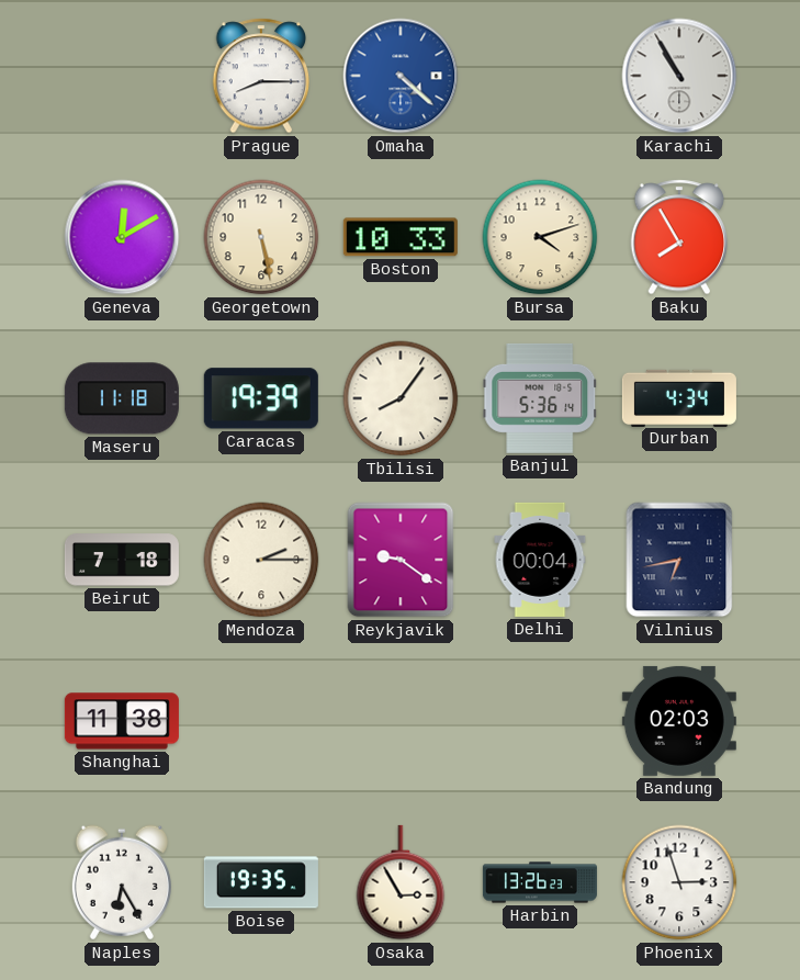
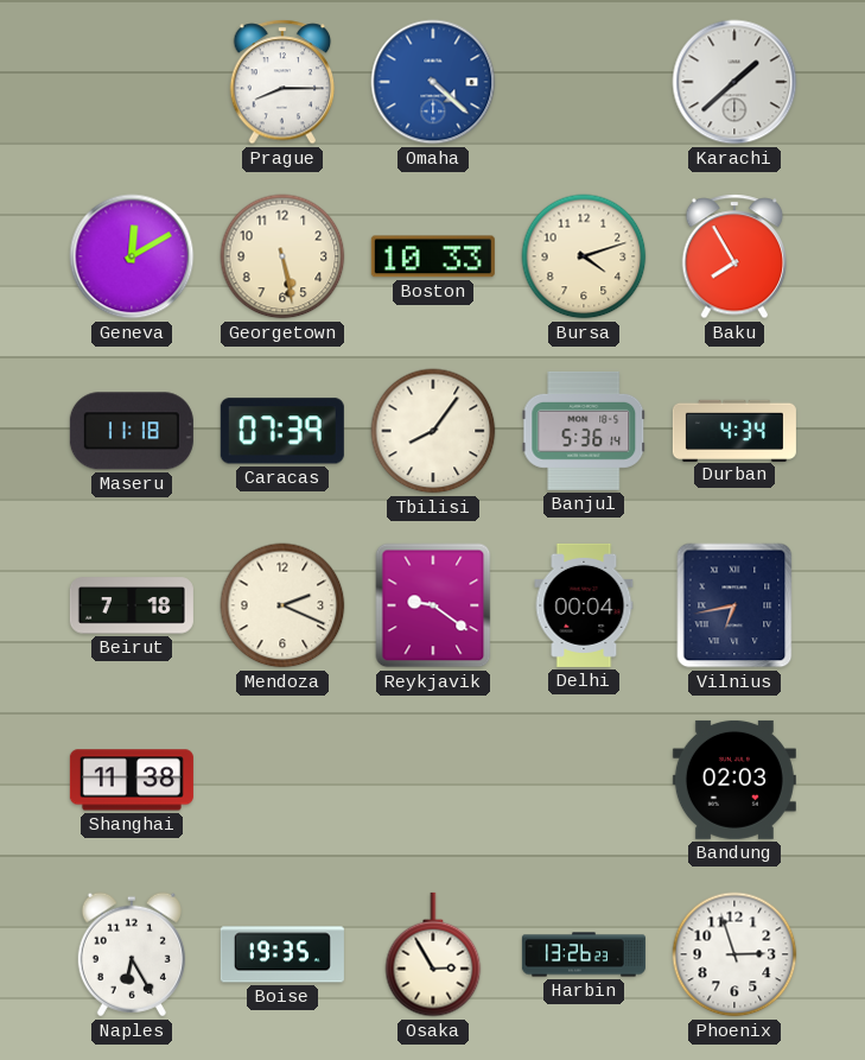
Karachi: 10:55 -> 1:38 (734, 82)
Caracas: 19:39 -> 07:39 (282, 431)
Mendoza: 2:15 -> 2:19 (282, 605)
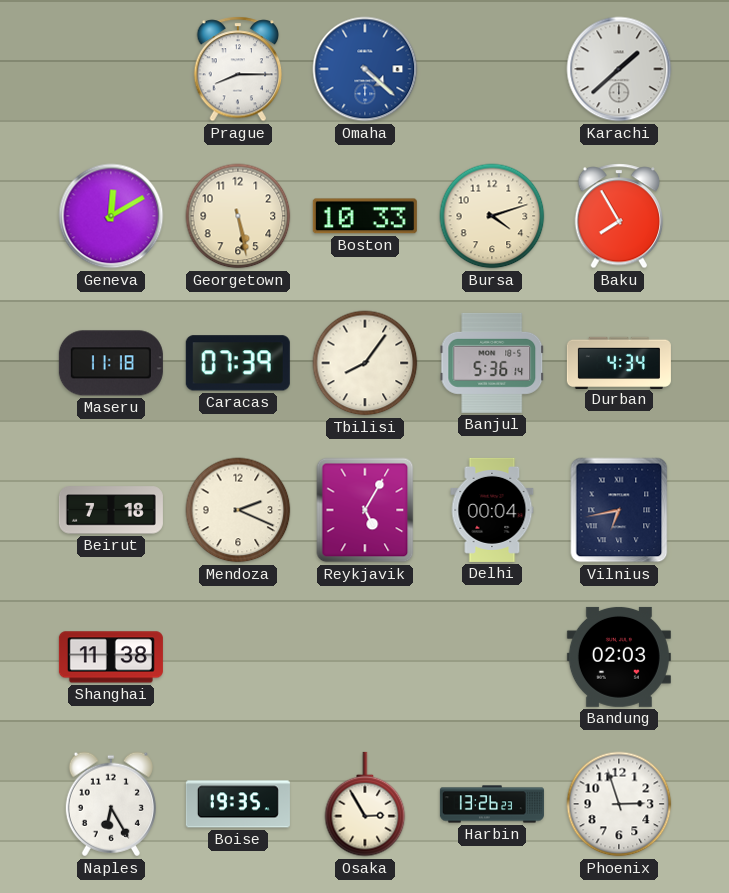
Reykjavik: 9:21 -> 5:05 (365, 510)
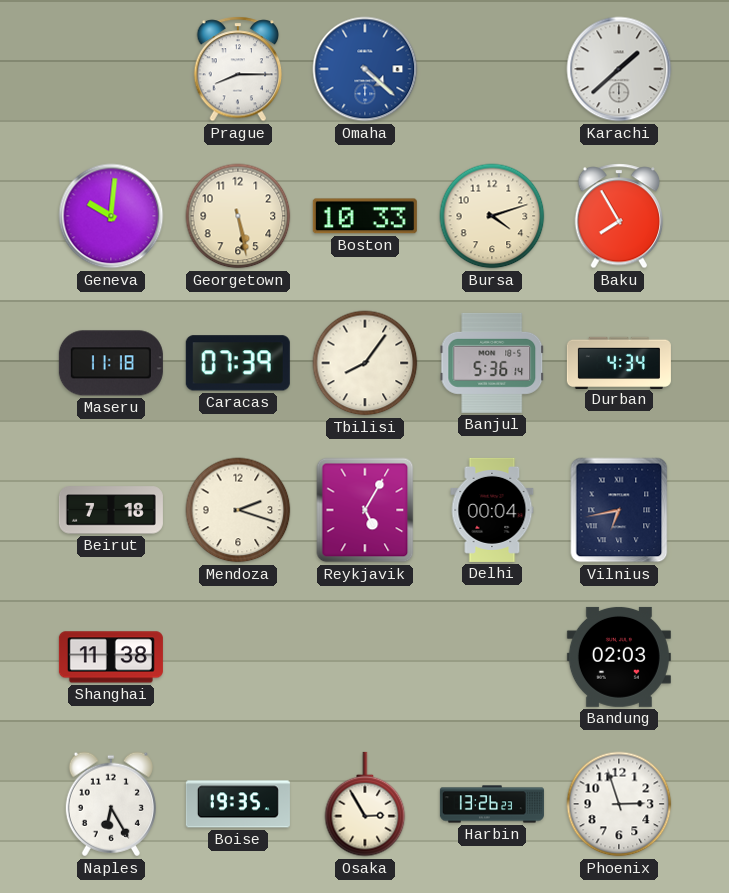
Geneva: 12:10 -> 10:01 (111, 216)
Mendoza: 2:19 -> 2:18 (238, 510)
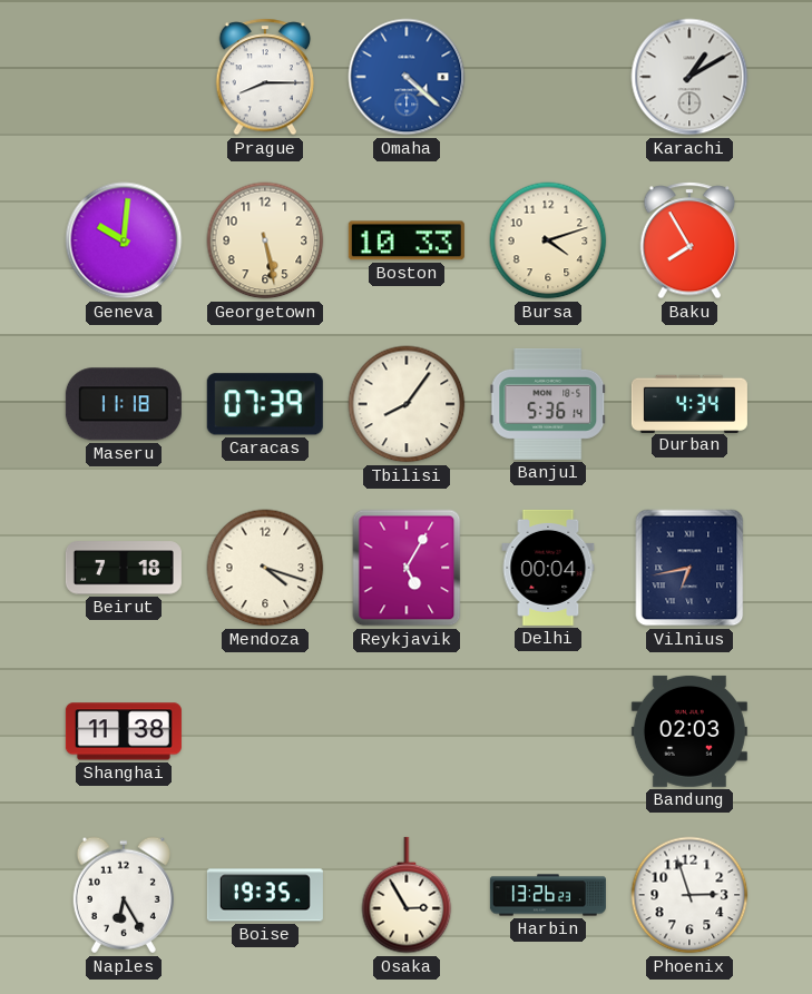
Karachi: 1:38 -> 1:10 (689, 77)
Mendoza: 2:18 -> 4:18 (265, 568)
